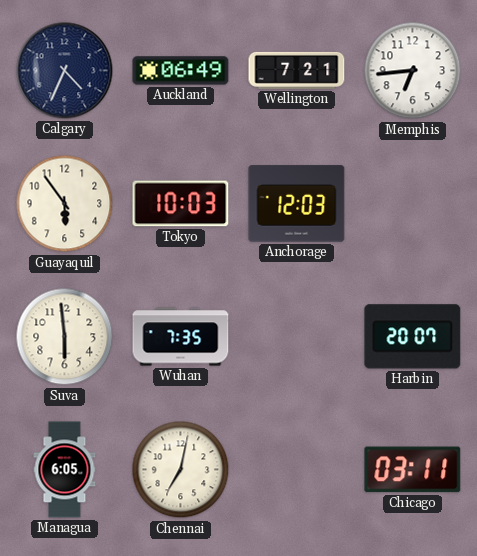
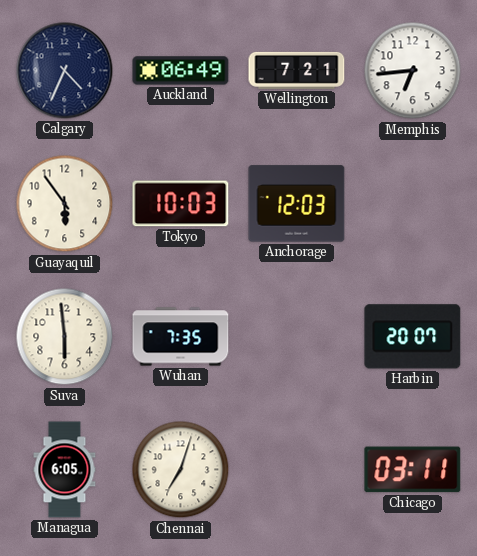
Chennai: 7:02 -> 7:03 (181, 470)
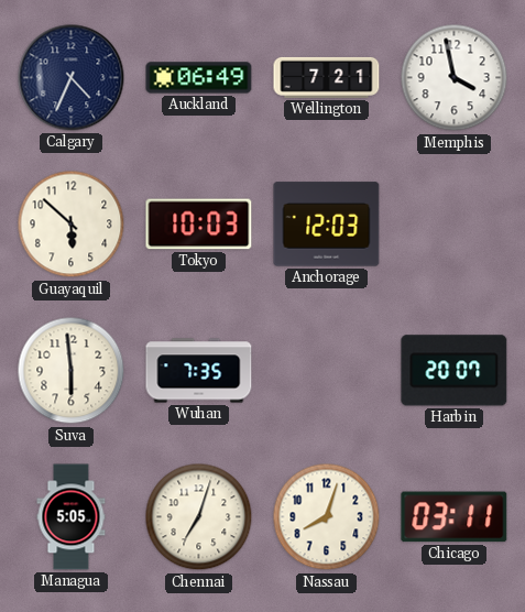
Memphis: 6:44 -> 3:58 (455, 78)
Guayaquil: 5:54 -> 5:52 (72, 225)
Managua: 6:05 -> 5:05 (72, 517)
Nassau: none -> 8:03 (327, 517)
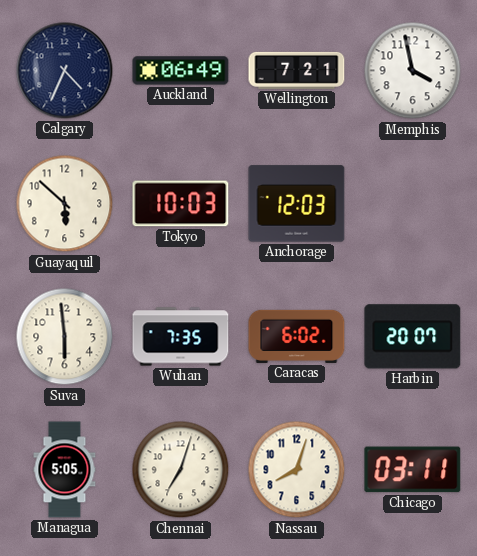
Caracas: none -> 6:02 (297, 336)
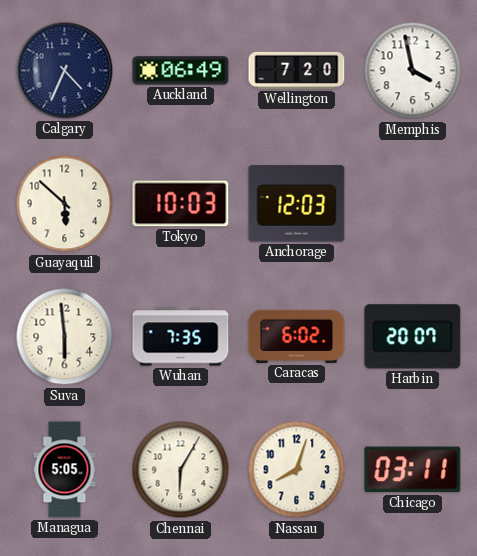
Wellington: 7:21 -> 7:20 (297, 70)
Chennai: 7:03 -> 6:05 (181, 470)
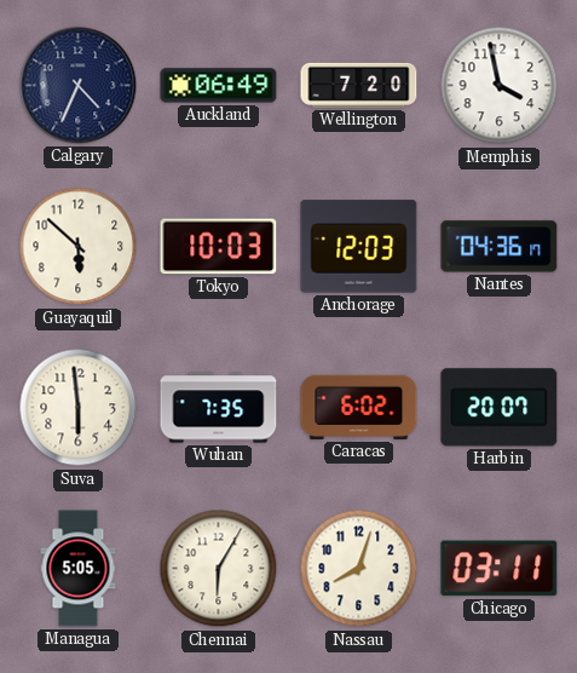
Nantes: none -> 04:36 (500, 247)
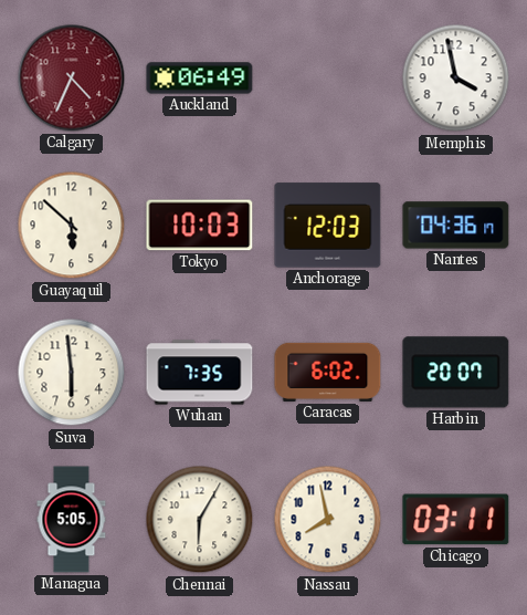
Calgary dial: navy -> burgundy (72, 79)
Wellington: 7:20 -> none (359, 85)
Nassau: 8:03 -> 7:58 (328, 520)
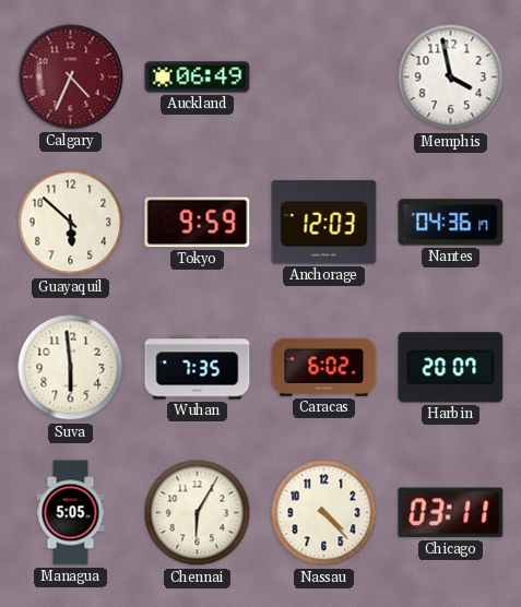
Tokyo: 10:03 -> 9:59 (198, 223)
Nassau: 7:58 -> 4:23 (324, 513)
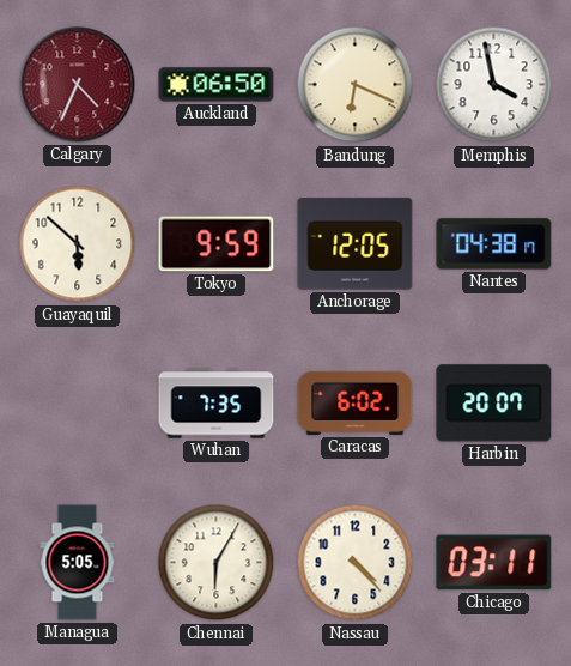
Auckland: 06:49 -> 06:50 (217, 85)
Bandung: none -> 6:19 (356, 85)
Anchorage: 12:03 -> 12:05 (356, 244)
Nantes: 04:36 -> 04:38 (494, 244)
Suva: 5:59 -> none (71, 368)
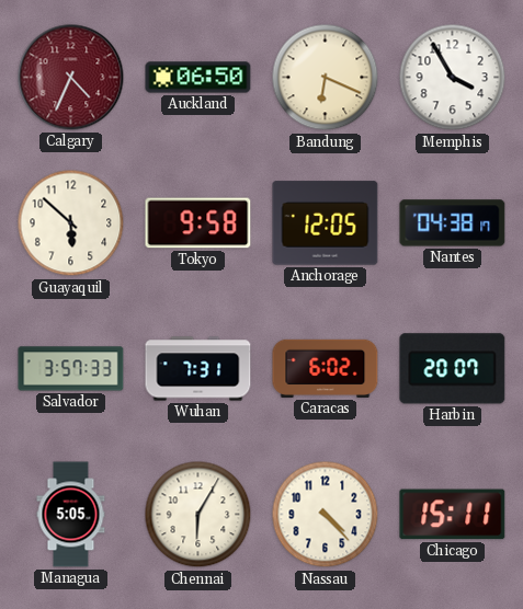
Memphis: 3:58 -> 3:55 (453, 78)
Tokyo: 9:59 -> 9:58 (198, 223)
Salvador: none -> 3:57 (71, 369)
Wuhan: 7:35 -> 7:31 (198, 369)
Chicago: 03:11 -> 15:11 (453, 515)
